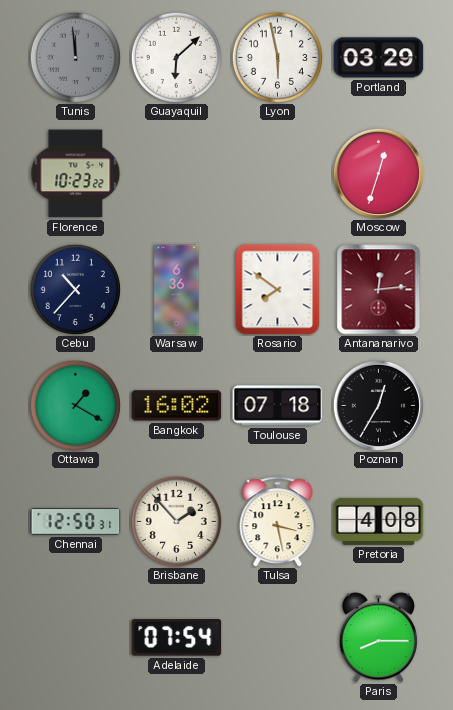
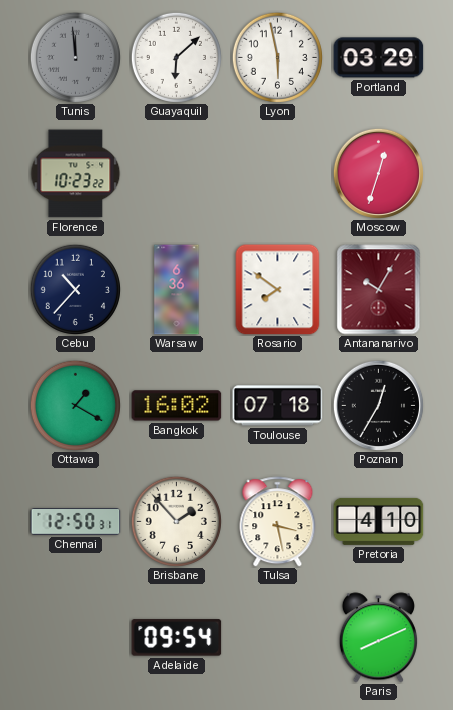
Antananarivo: 12:14 -> 10:05 (379, 290)
Pretoria: 4:08 -> 4:10 (379, 521)
Adelaide: 07:54 -> 09:54 (177, 638)
Paris: 8:15 -> 8:11 (378, 638)
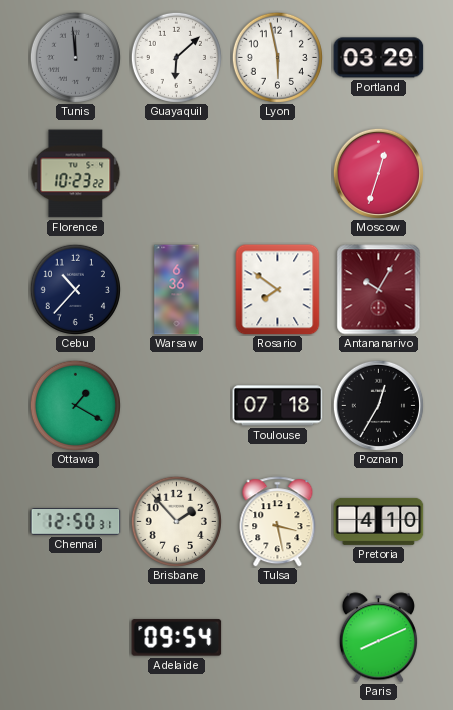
Bangkok: 16:02 -> none (177, 406)
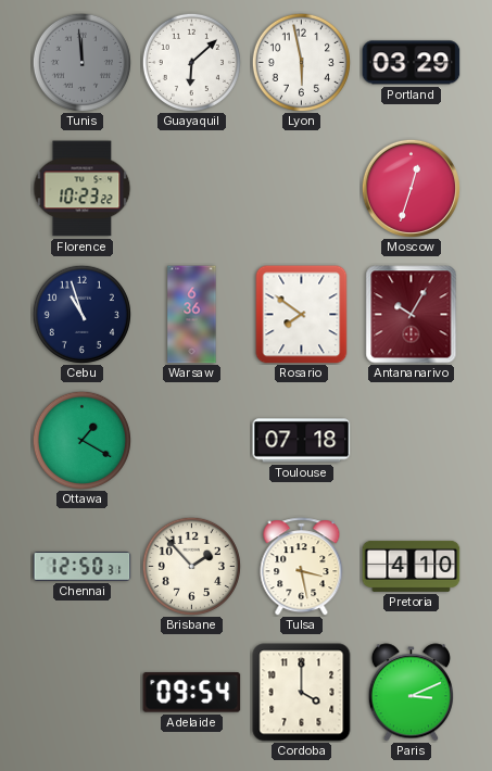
Cebu: 10:37 -> 10:57 (81, 314)
Poznan: 12:35 -> none (378, 405)
Cordoba: none -> 4:00 (302, 693)
Paris: 8:11 -> 3:11 (411, 693)
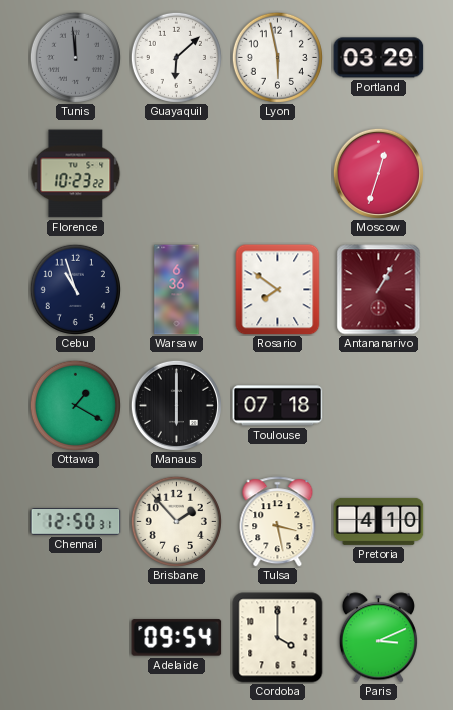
Antananarivo: 10:05 -> 1:05 (379, 290)
Manaus: none -> 6:00 (176, 405)
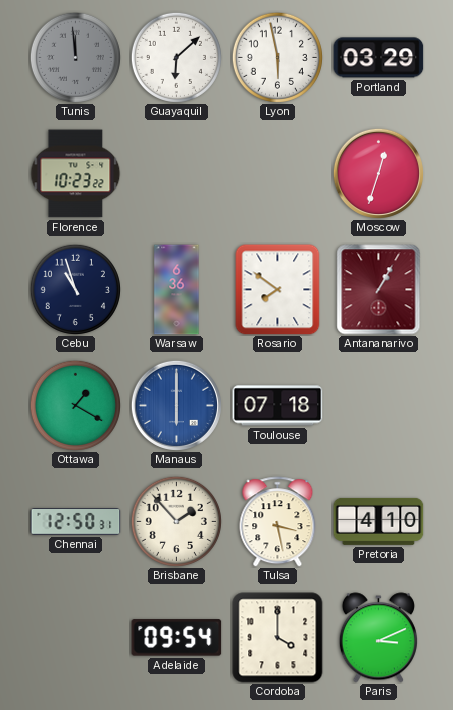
Manaus dial: black -> blue (176, 405)
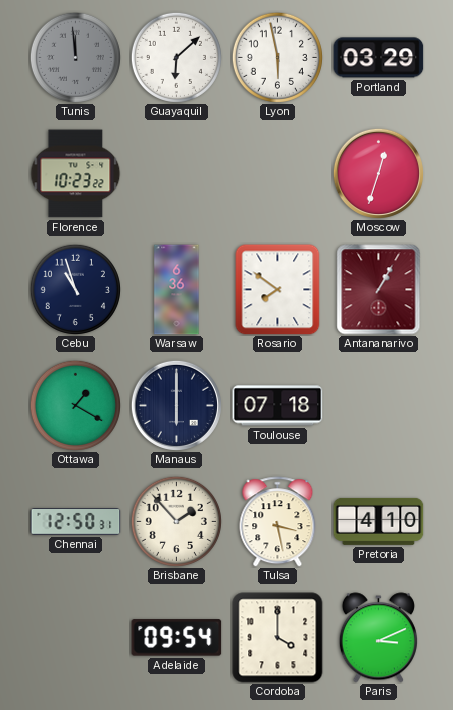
Manaus dial: blue -> navy (176, 405)
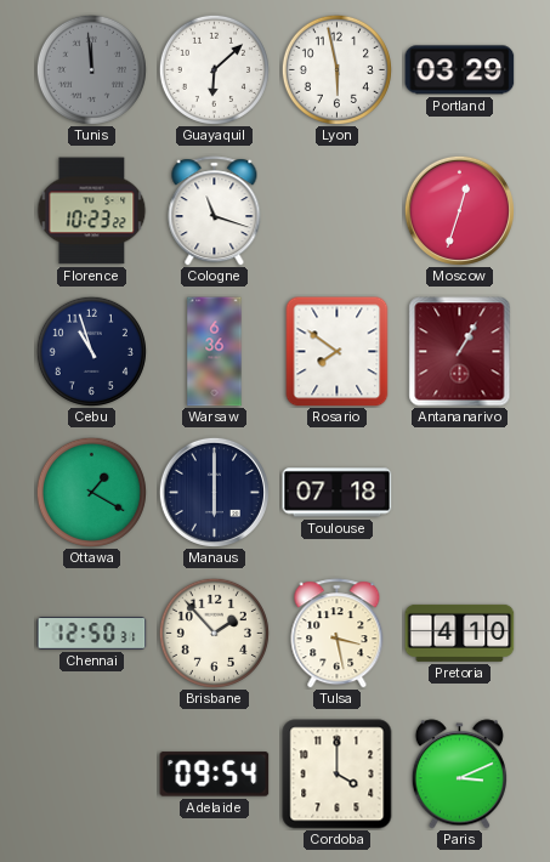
Cologne: none -> 11:18 (215, 211)
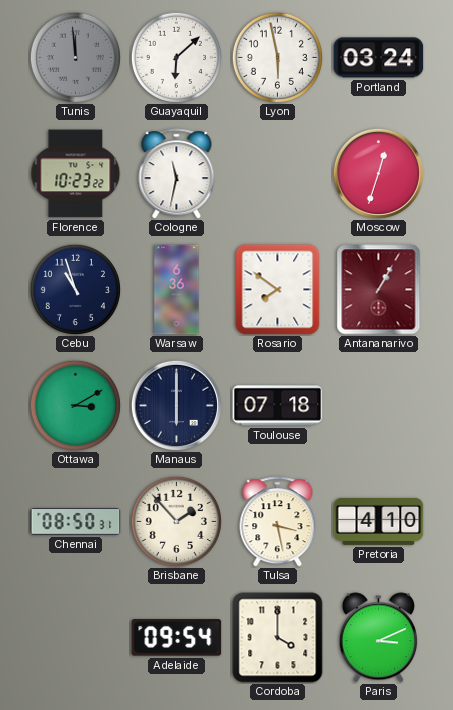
Portland: 03:29 -> 03:24 (379, 58)
Cologne: 11:18 -> 11:32 (177, 174)
Ottawa: 1:20 -> 3:10 (75, 405)
Chennai: 12:50 -> 08:50 (76, 522)
